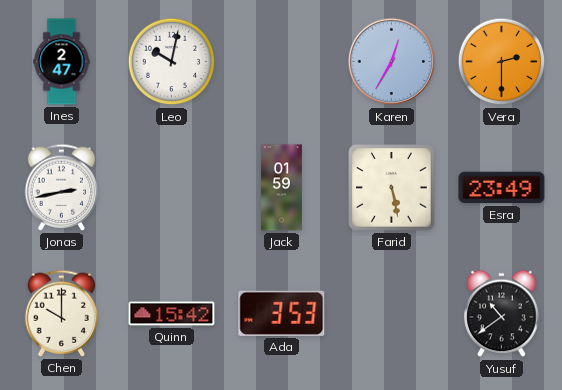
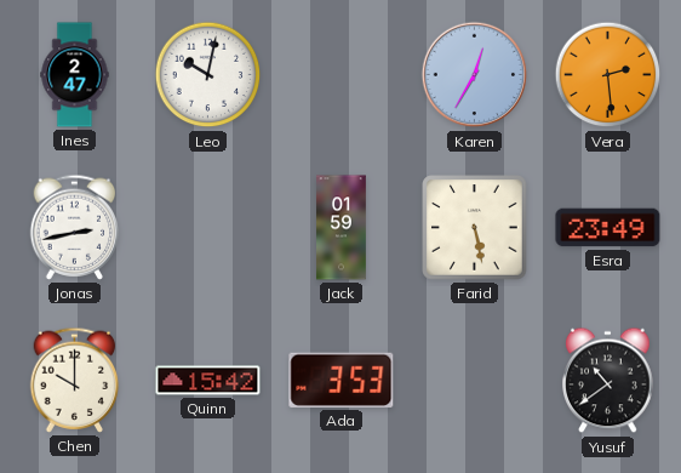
Vera: 2:30 -> 2:29 (608, 75)
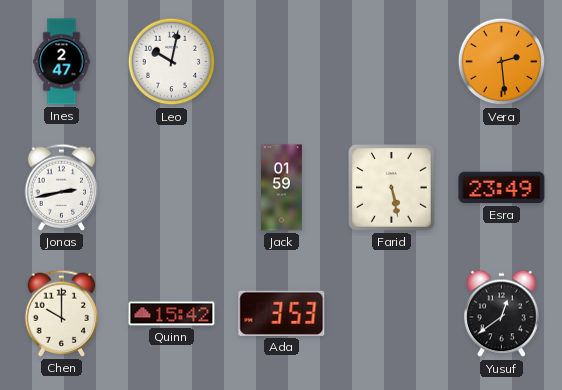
Karen: 12:35 -> none (475, 75)
Yusuf: 10:39 -> 12:39 (502, 314)
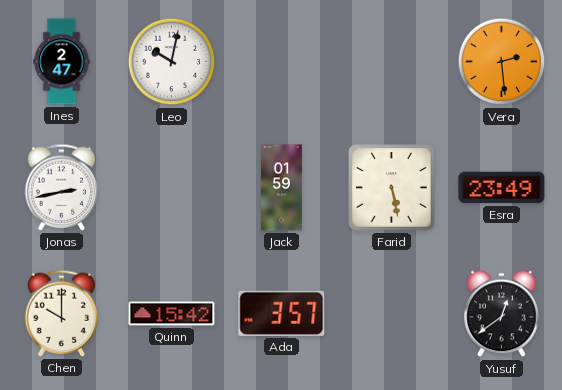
Ada: 3:53 -> 3:57 (282, 313)
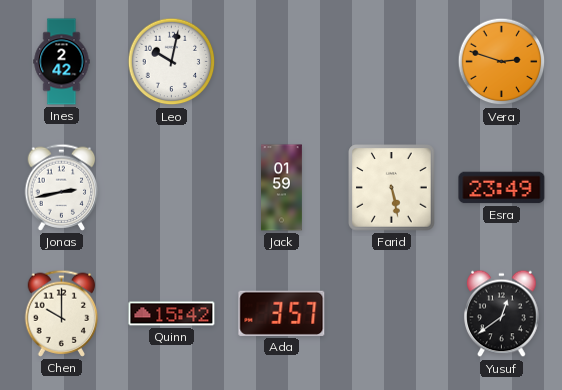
Ines: 2:47 -> 2:42 (62, 62)
Vera: 2:29 -> 2:48 (502, 62)
